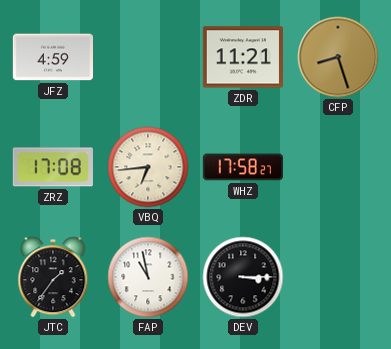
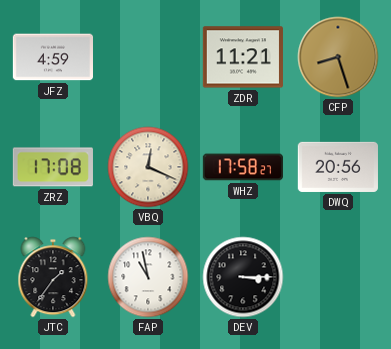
VBQ: 6:44 -> 12:19 (148, 167)
DWQ: none -> 20:56 (338, 167)
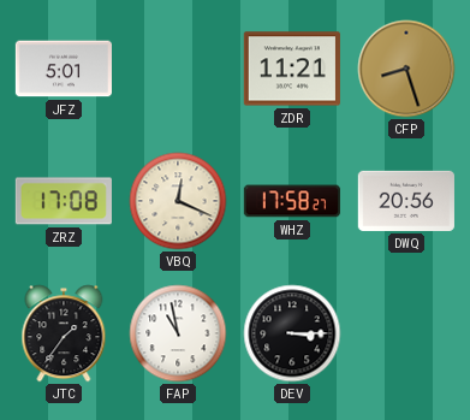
JFZ: 4:59 -> 5:01 (63, 69)
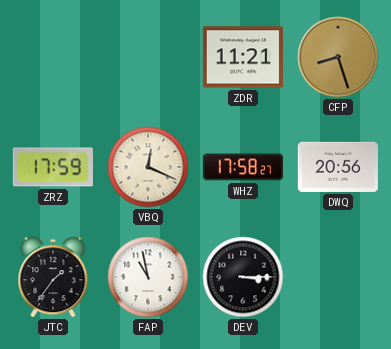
JFZ: 5:01 -> none (63, 69)
ZRZ: 17:08 -> 17:59 (53, 167)
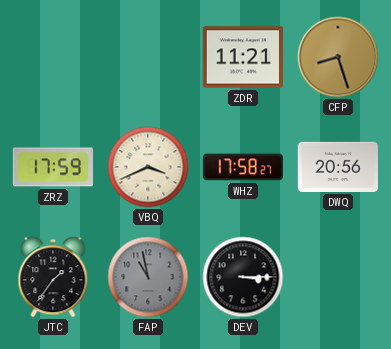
VBQ: 12:19 -> 3:41 (148, 167)
FAP dial: white -> grey (148, 277)
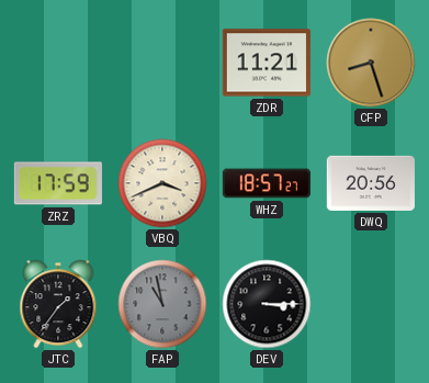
WHZ: 17:58 -> 18:57 (266, 183)
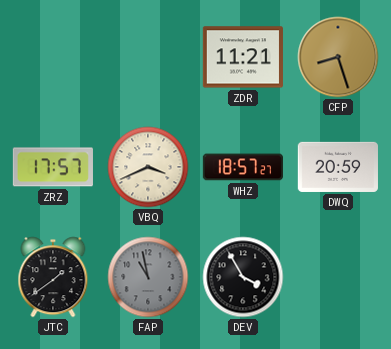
ZRZ: 17:59 -> 17:57 (53, 167)
DWQ: 20:56 -> 20:59 (338, 167)
JTC: 1:36 -> 1:39 (53, 277)
DEV: 3:15 -> 3:55 (243, 277)
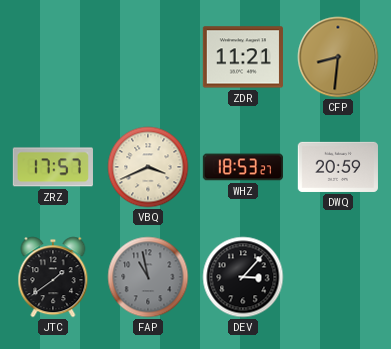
CFP: 8:27 -> 8:31 (338, 57)
WHZ: 18:57 -> 18:53 (242, 167)
DEV: 3:55 -> 3:07 (243, 277)
